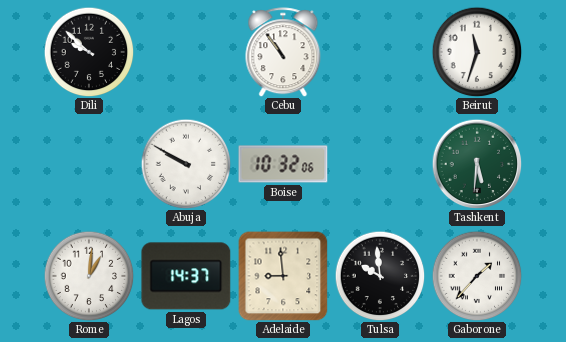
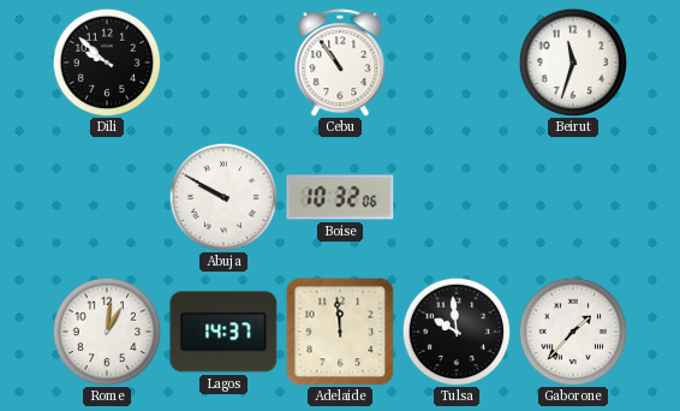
Tashkent: 5:31 -> none (477, 164)
Adelaide: 8:59 -> 11:59 (340, 332)
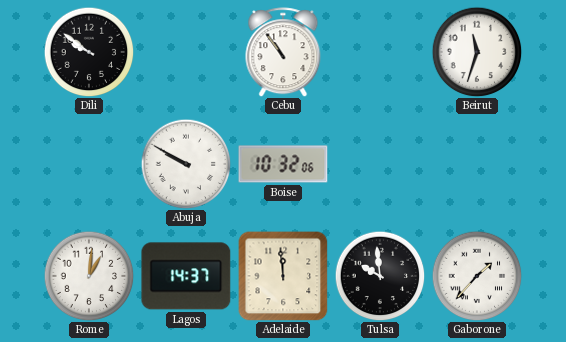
Dili: 9:52 -> 9:51 (89, 52)
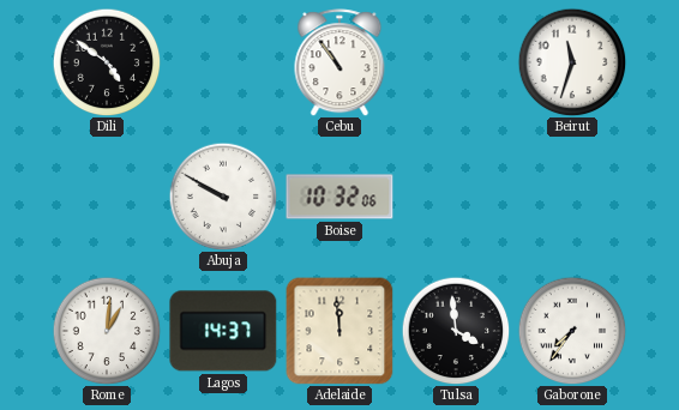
Dili: 9:51 -> 4:51 (107, 62)
Tulsa: 9:59 -> 3:59 (456, 331)
Gaborone: 1:37 -> 7:36 (572, 331)
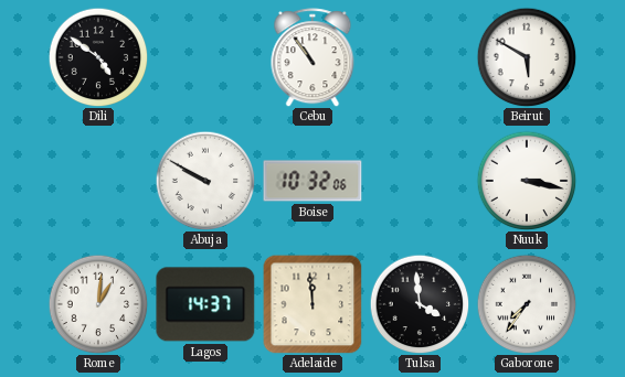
Beirut: 11:33 -> 5:50 (527, 57)
Nuuk: none -> 3:17 (527, 181)
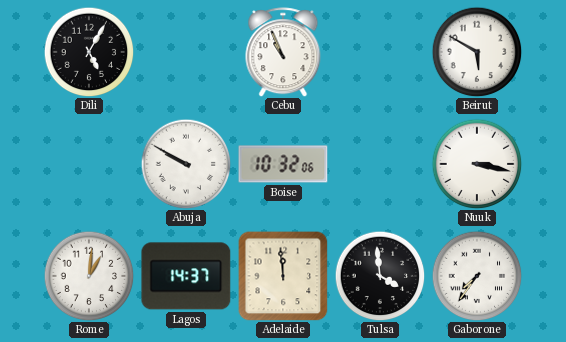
Dili: 4:51 -> 5:05 (89, 52)
Cebu: 10:54 -> 10:56 (283, 52)
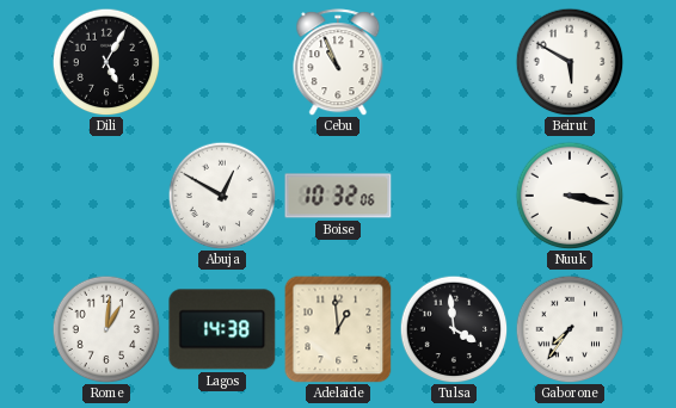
Abuja: 9:50 -> 12:50 (222, 196)
Lagos: 14:37 -> 14:38 (222, 329)
Adelaide: 11:59 -> 12:59 (338, 329)
